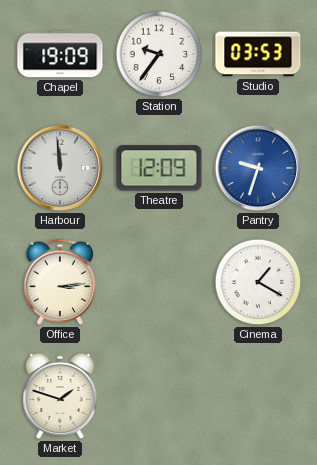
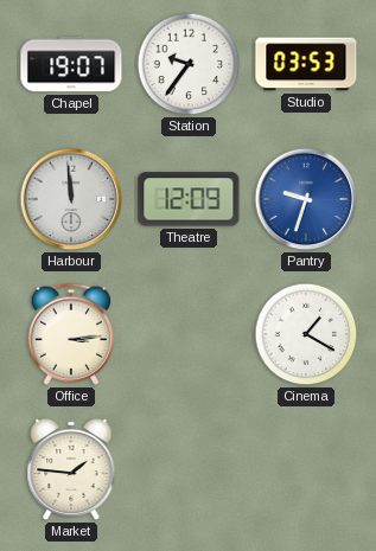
Chapel: 19:09 -> 19:07 (71, 64)
Market: 1:48 -> 1:46 (71, 469)
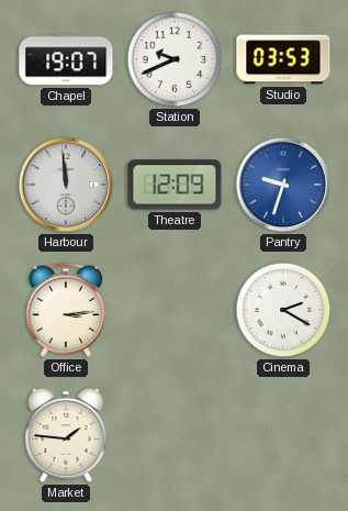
Station: 9:36 -> 9:41 (175, 59)
Cinema: 1:20 -> 2:20 (283, 310)
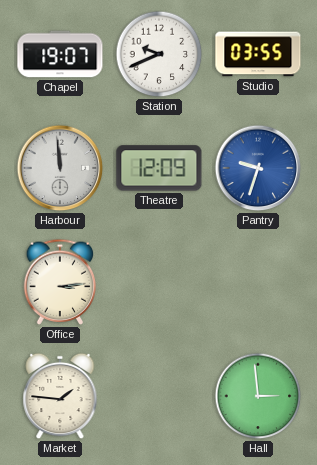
Studio: 03:53 -> 03:55 (258, 54)
Cinema: 2:20 -> none (283, 310)
Hall: none -> 2:59 (258, 396)
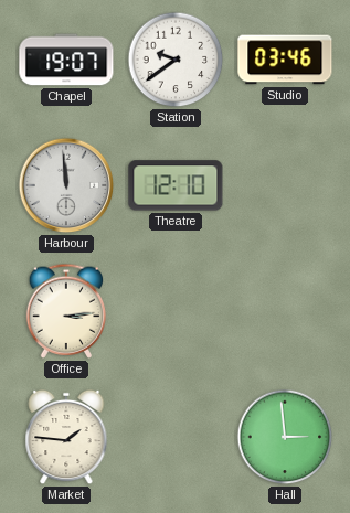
Station: 9:41 -> 9:39 (176, 60)
Studio: 03:55 -> 03:46 (285, 60)
Theatre: 12:09 -> 12:10 (176, 185)
Pantry: 9:33 -> none (258, 168)
